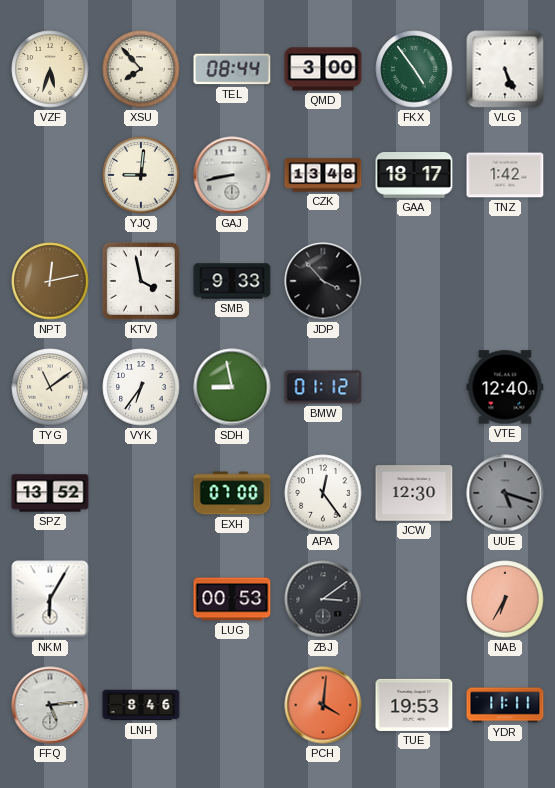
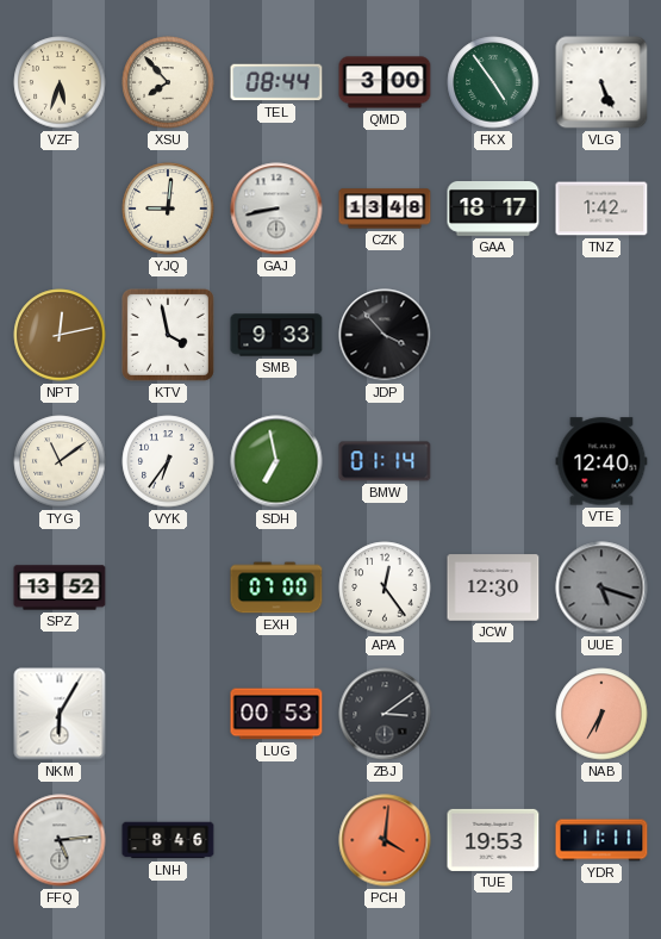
SDH: 8:58 -> 6:58 (276, 461)
BMW: 01:12 -> 01:14 (385, 461)
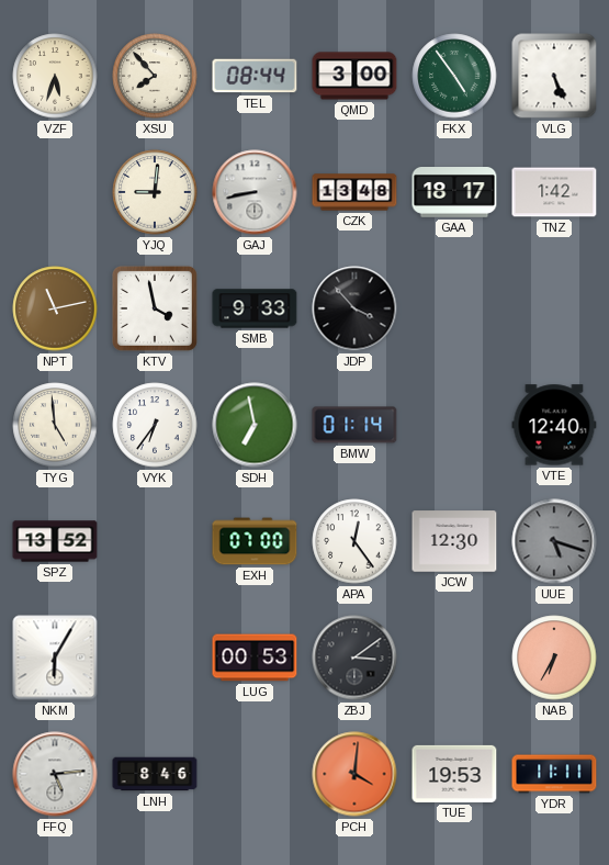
NPT: 12:13 -> 11:13 (55, 308)
TYG: 11:09 -> 4:59 (55, 425)
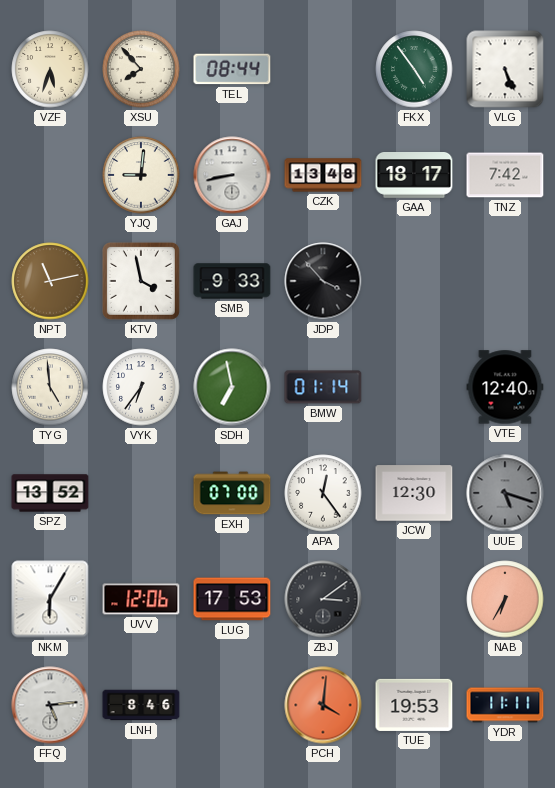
QMD: 3:00 -> none (354, 76)
TNZ: 1:42 -> 7:42 (505, 175)
UVV: none -> 12:06 (141, 599)
LUG: 00:53 -> 17:53 (232, 599)
